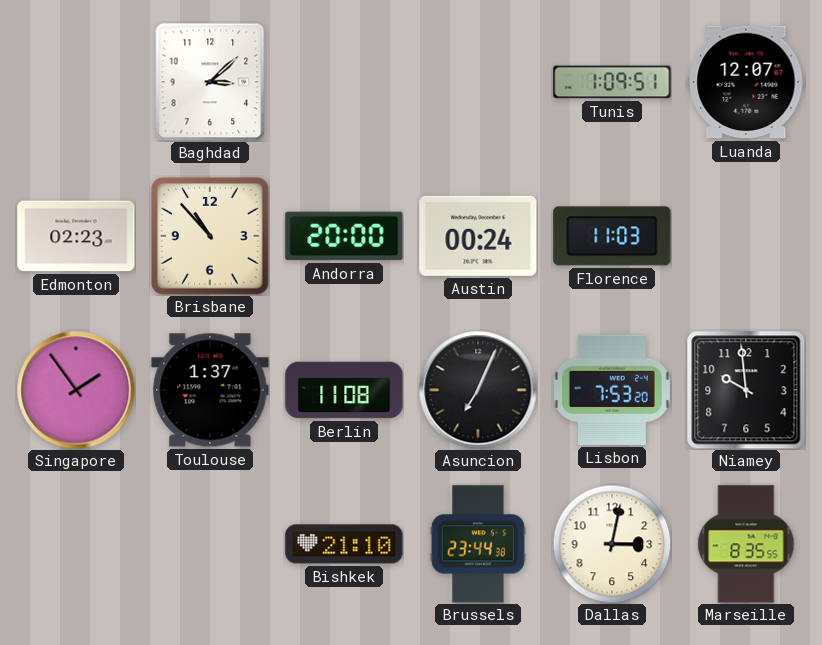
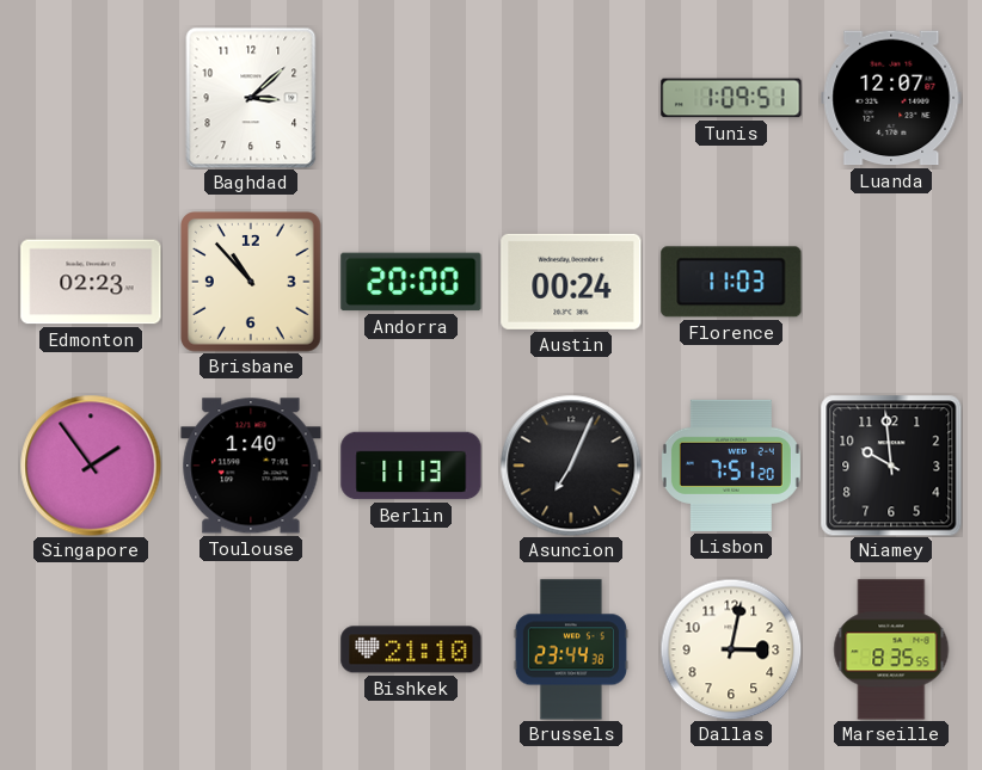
Toulouse: 1:37 -> 1:40 (251, 466)
Berlin: 11:08 -> 11:13 (411, 466)
Lisbon: 7:53 -> 7:51 (731, 466)
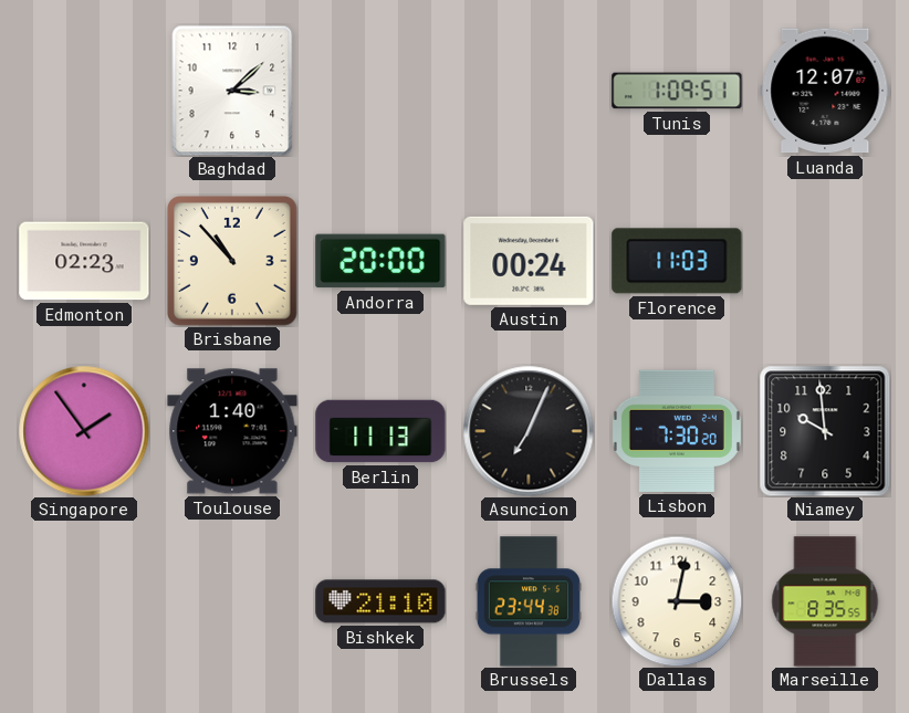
Lisbon: 7:51 -> 7:30 (677, 431)
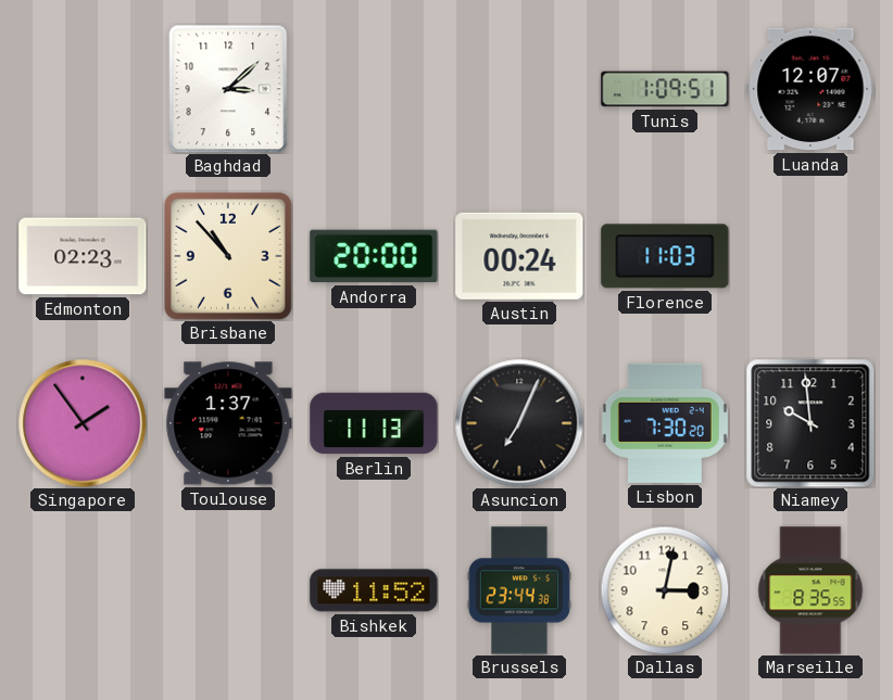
Toulouse: 1:40 -> 1:37 (228, 423)
Bishkek: 21:10 -> 11:52 (374, 590)
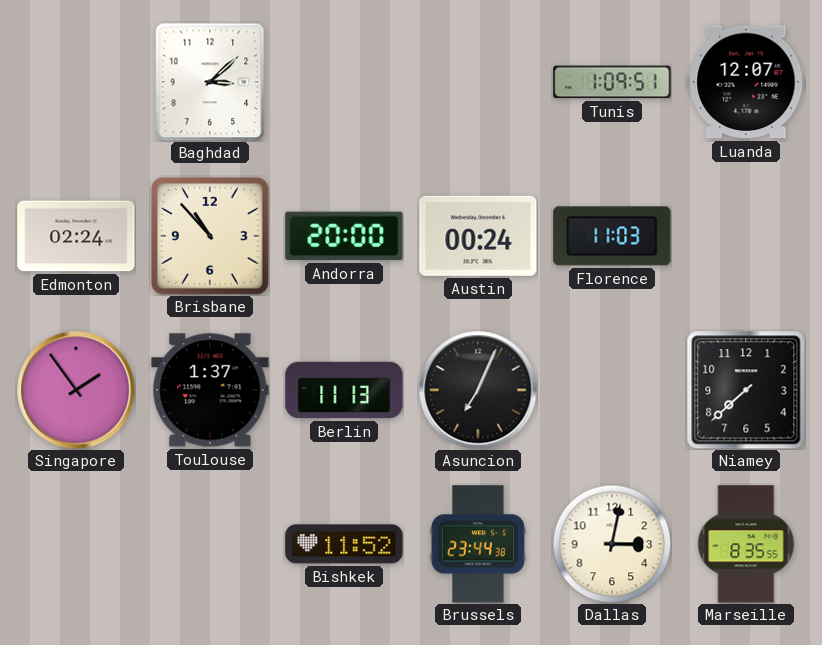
Edmonton: 02:23 -> 02:24 (76, 236)
Lisbon: 7:30 -> none (665, 423)
Niamey: 9:59 -> 7:38 (746, 390)
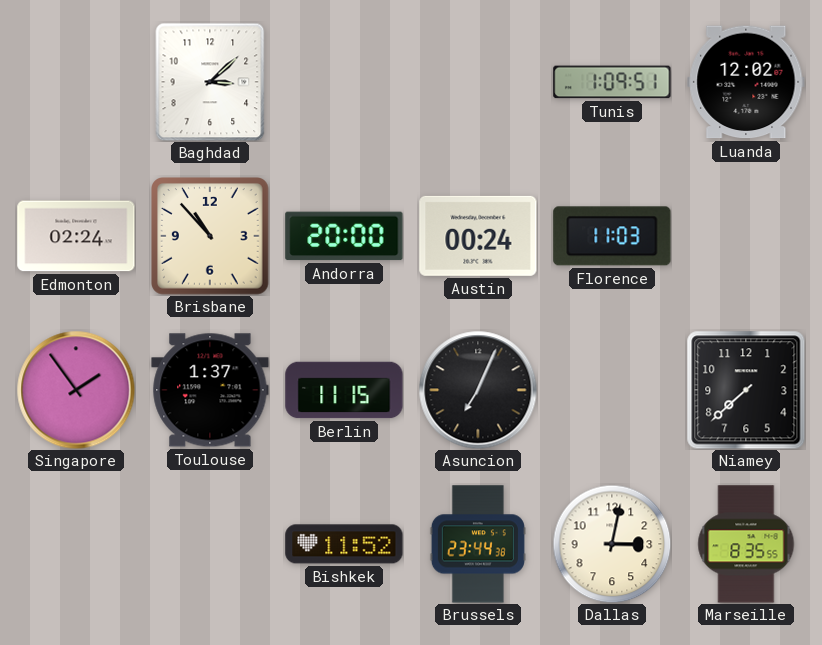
Luanda: 12:07 -> 12:02 (746, 82)
Berlin: 11:13 -> 11:15 (344, 390)
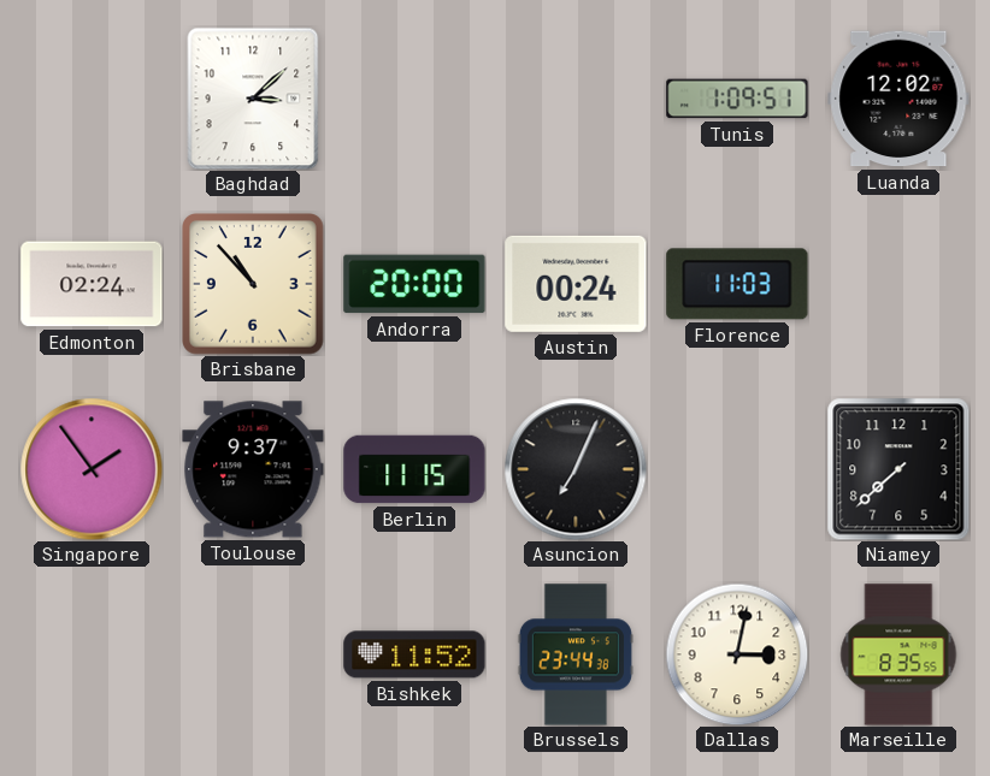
Toulouse: 1:37 -> 9:37 (253, 469)
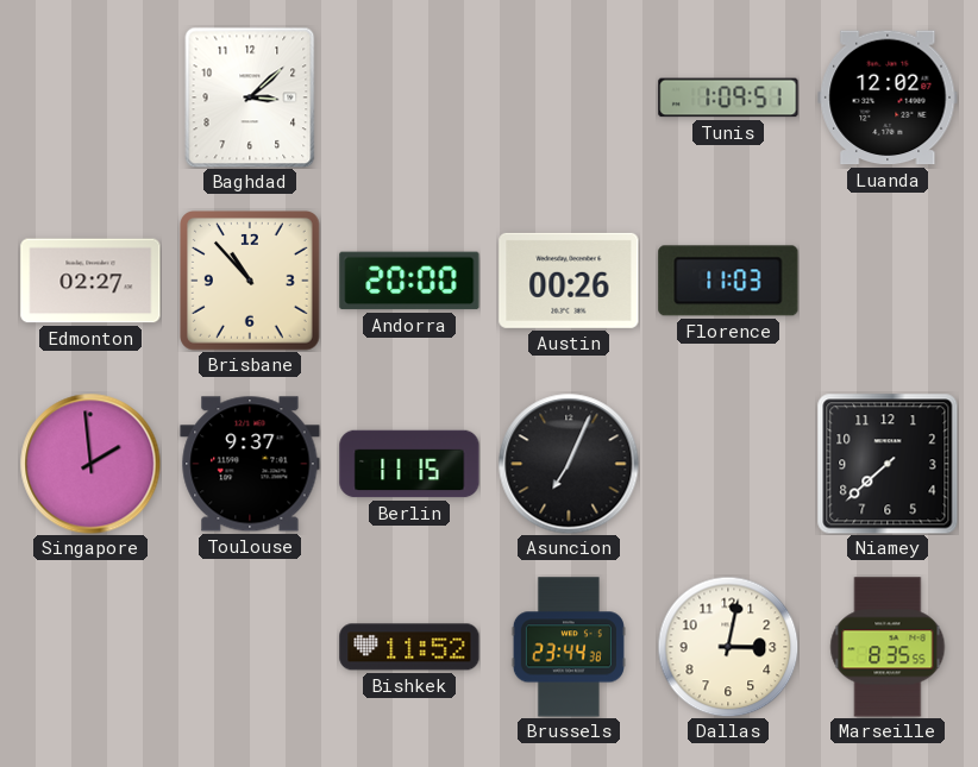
Edmonton: 02:24 -> 02:27 (90, 281)
Austin: 00:24 -> 00:26 (569, 281)
Singapore: 1:54 -> 1:59 (90, 464)
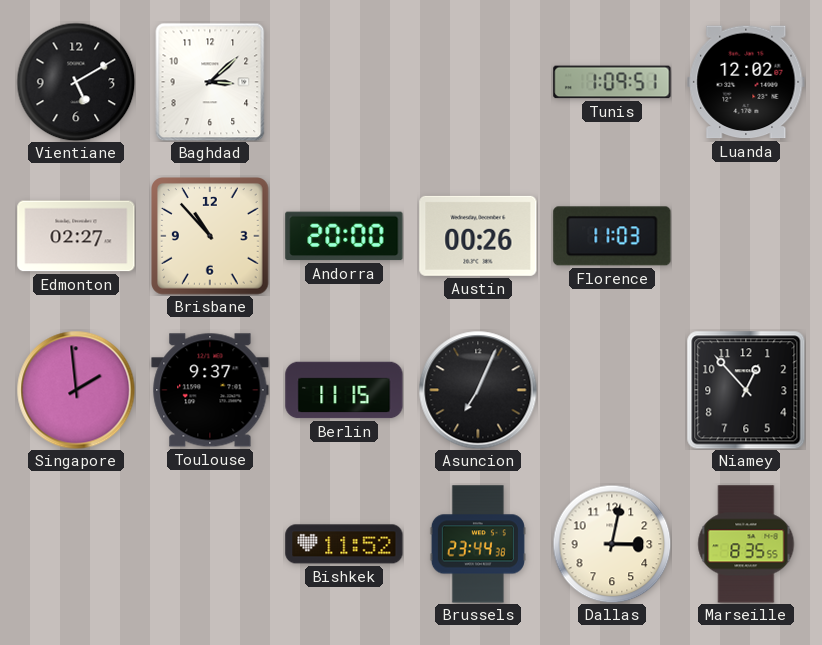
Vientiane: none -> 5:10 (76, 82)
Niamey: 7:38 -> 12:53 (746, 390)
